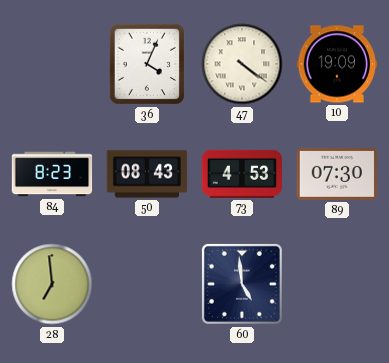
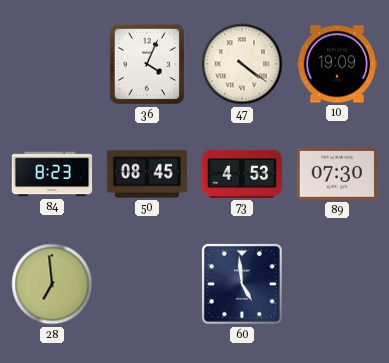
50: 08:43 -> 08:45 (147, 174)
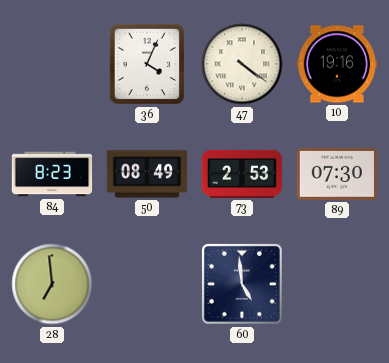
10: 19:09 -> 19:16 (337, 64)
50: 08:45 -> 08:49 (147, 174)
73: 4:53 -> 2:53 (242, 174)
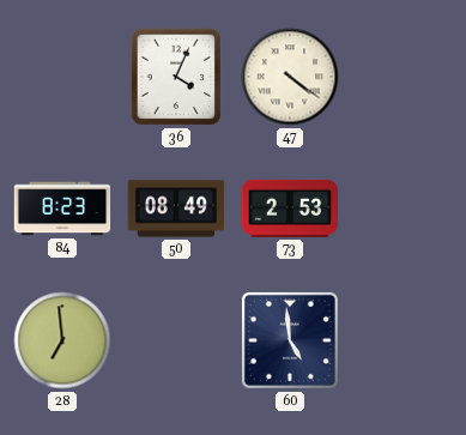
10: 19:16 -> none (337, 64)
89: 07:30 -> none (337, 174)
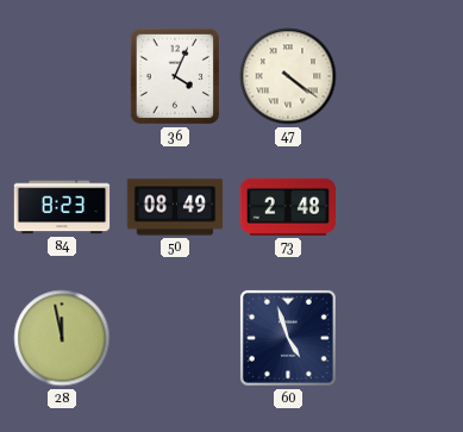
73: 2:53 -> 2:48 (288, 207)
28: 6:59 -> 11:58 (62, 338)
60: 4:59 -> 4:57 (288, 338)
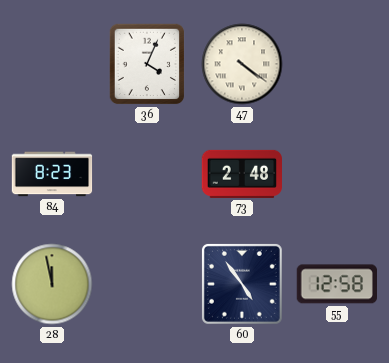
50: 08:49 -> none (175, 207)
60: 4:57 -> 4:54 (242, 284)
55: none -> 12:58 (336, 284)
